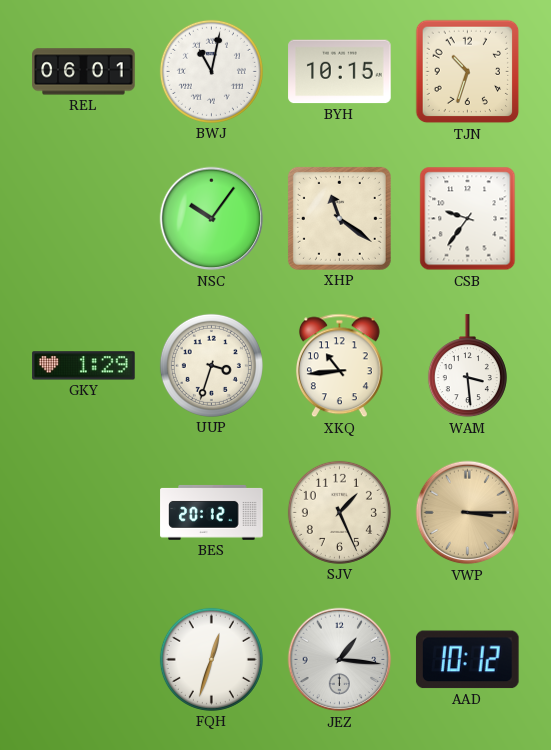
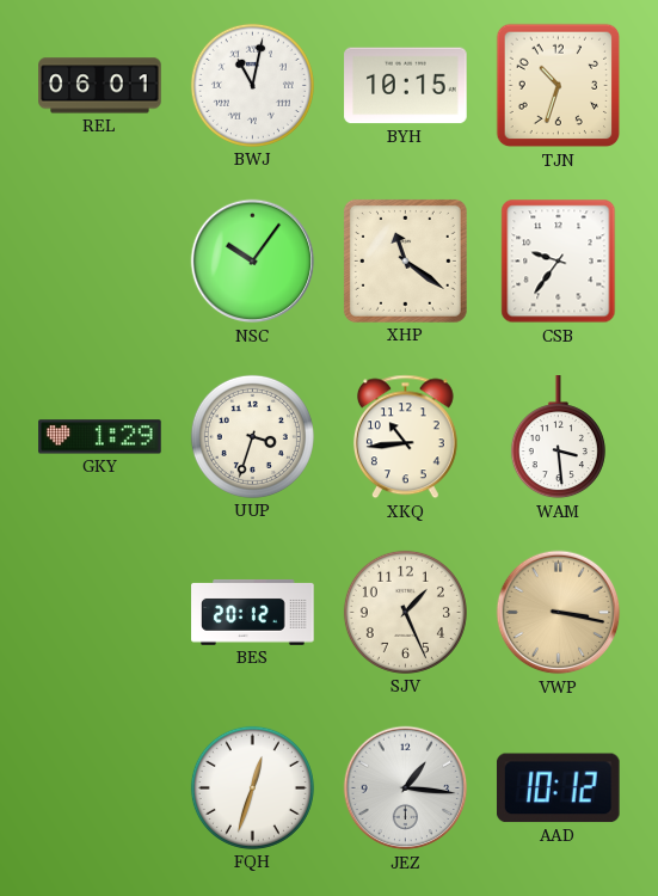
VWP: 3:15 -> 3:17 (559, 613)
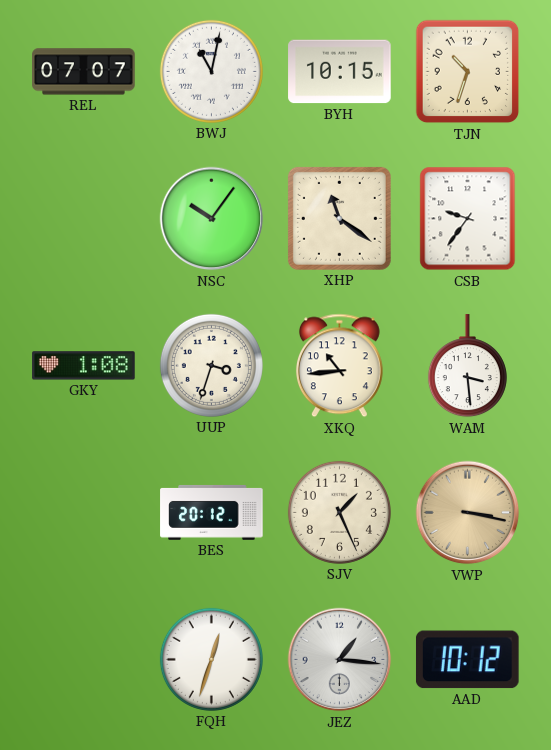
REL: 06:01 -> 07:07 (84, 72)
GKY: 1:29 -> 1:08 (84, 366)
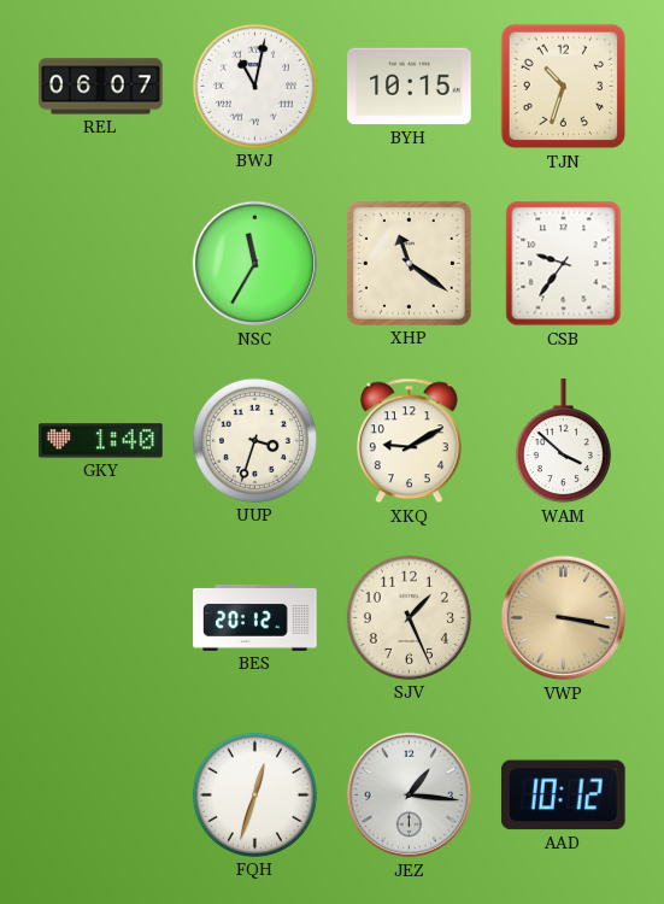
REL: 07:07 -> 06:07 (101, 87)
NSC: 10:06 -> 11:35 (255, 264)
GKY: 1:08 -> 1:40 (101, 441)
XKQ: 10:44 -> 9:10 (409, 441)
WAM: 3:29 -> 3:52 (563, 441)
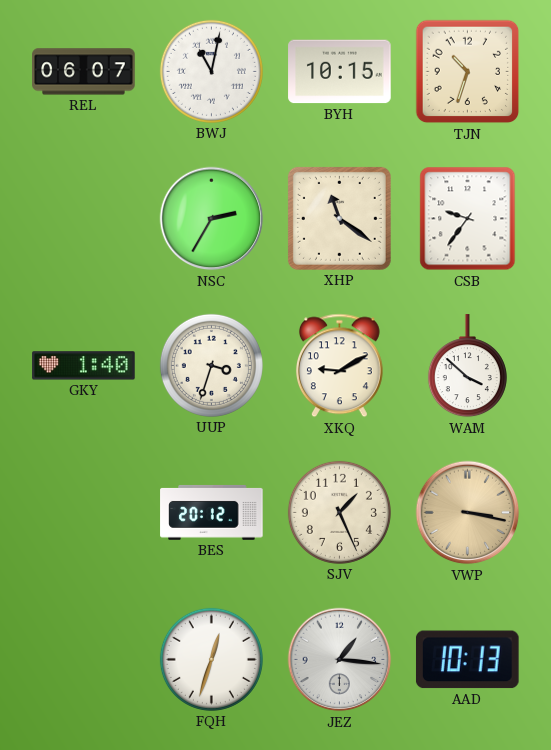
NSC: 11:35 -> 2:35 (212, 219)
AAD: 10:12 -> 10:13 (467, 660)
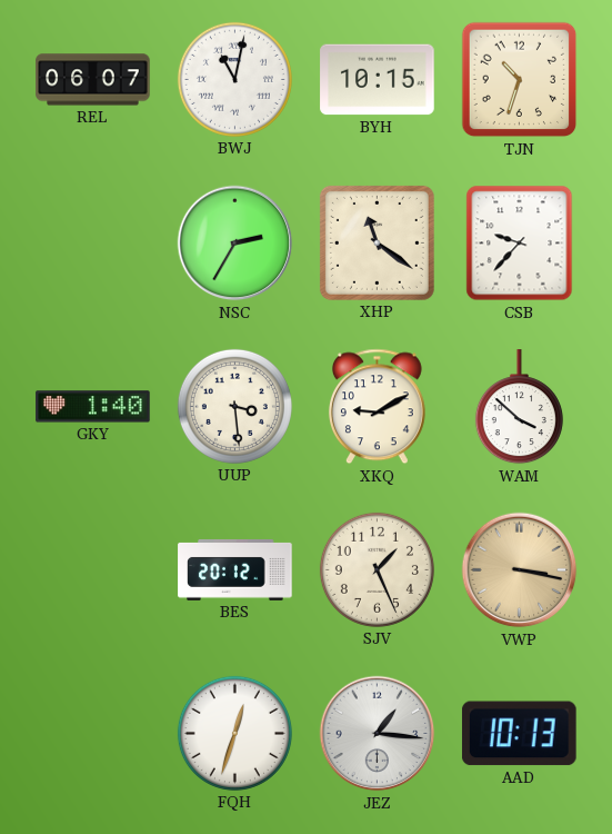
CSB: 9:36 -> 9:37 (520, 244)
UUP: 3:33 -> 3:29 (234, 406)
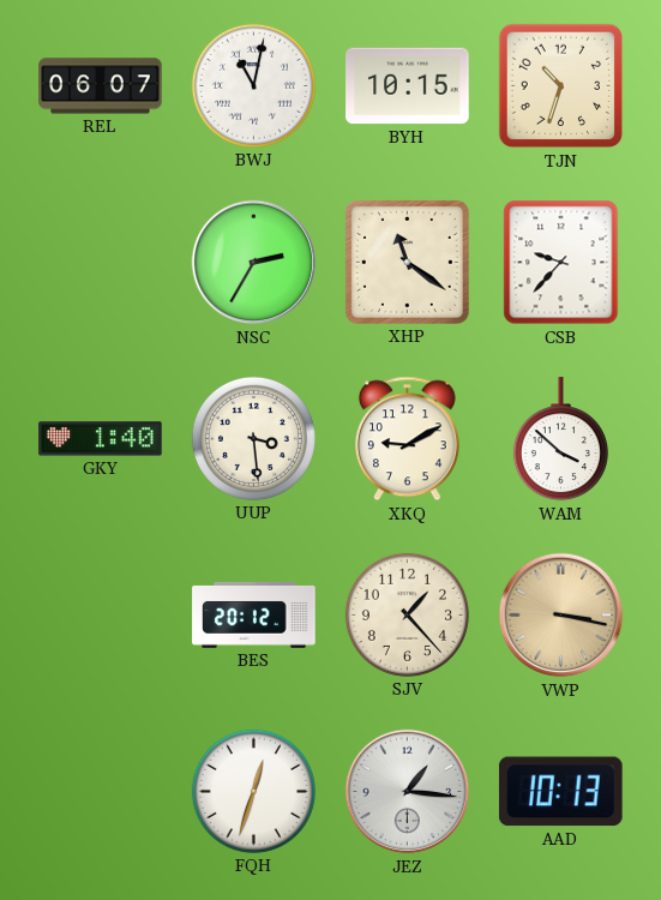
SJV: 1:26 -> 1:23 (407, 614)
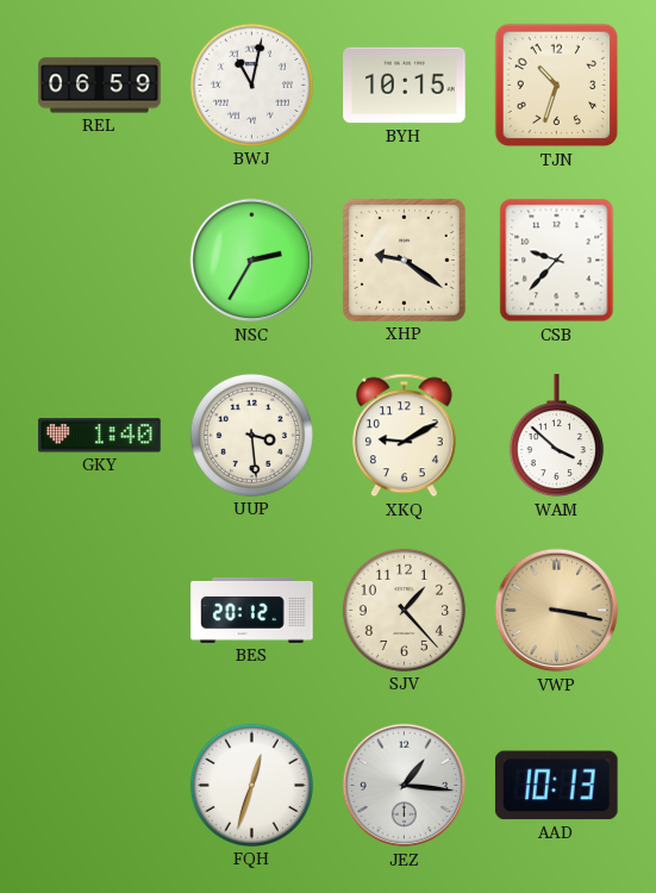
REL: 06:07 -> 06:59 (100, 86)
XHP: 11:21 -> 9:21 (404, 260)
